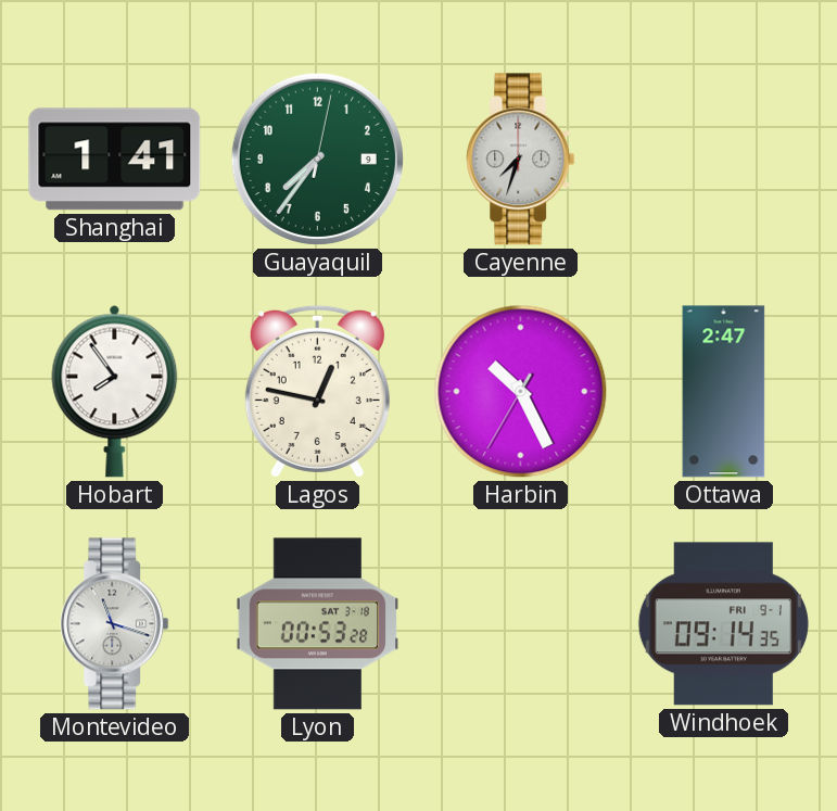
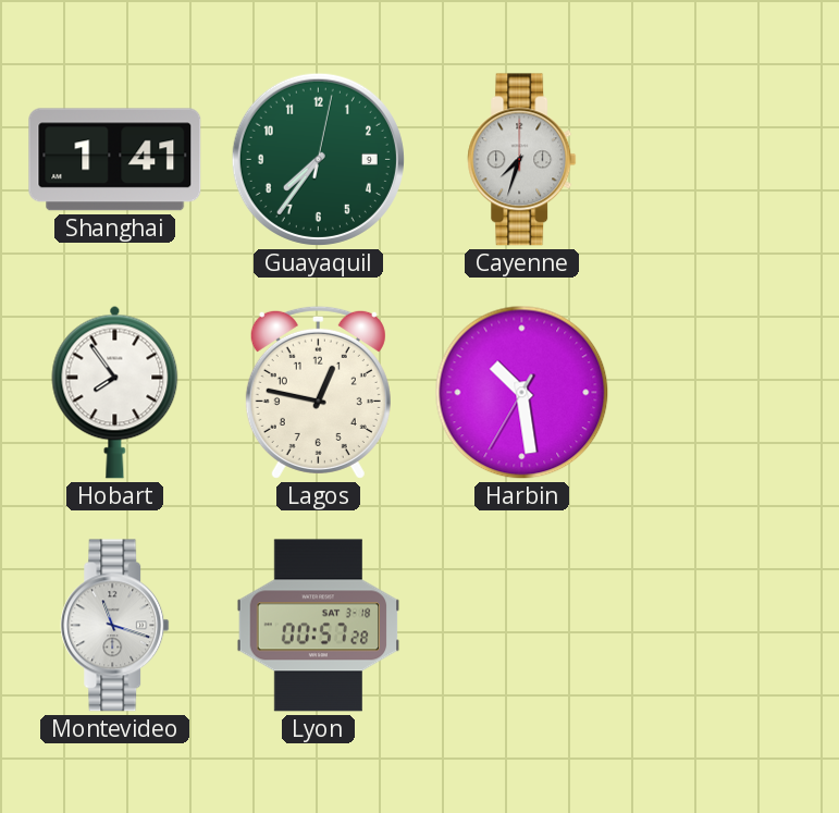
Harbin: 10:25 -> 10:28 (522, 393)
Ottawa: 2:47 -> none (724, 392)
Lyon: 00:53 -> 00:57 (319, 626)
Windhoek: 09:14 -> none (723, 624)
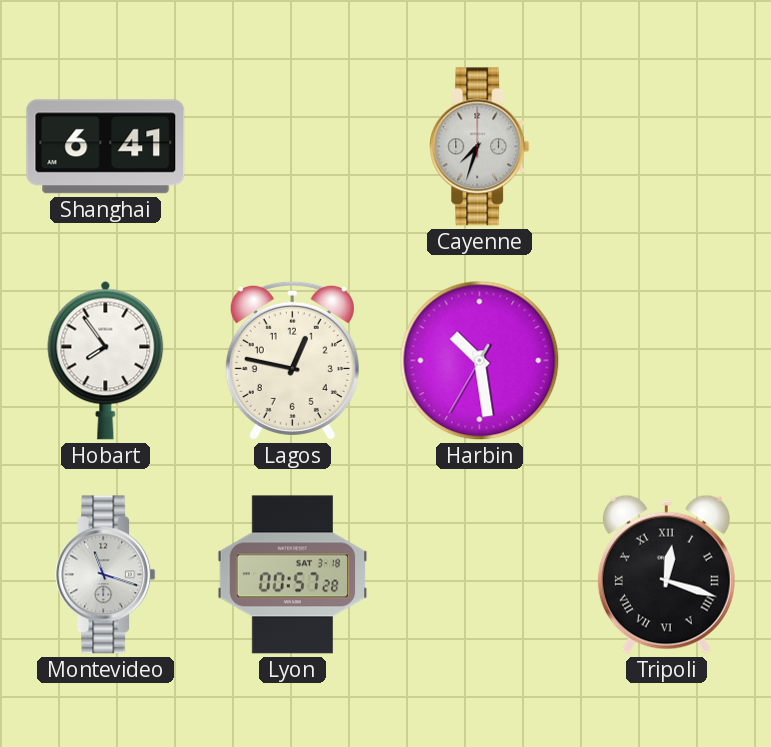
Shanghai: 1:41 -> 6:41 (106, 147)
Guayaquil: 7:36 -> none (318, 159)
Tripoli: none -> 12:18 (666, 574)
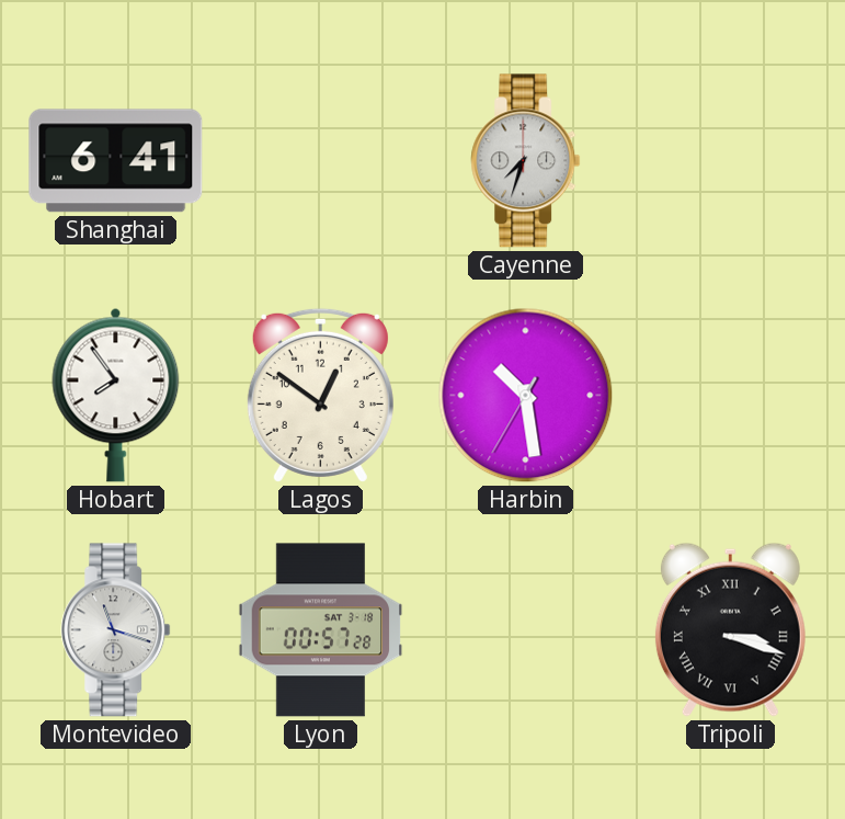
Lagos: 12:47 -> 12:51 (320, 395)
Tripoli: 12:18 -> 3:18 (730, 629)
